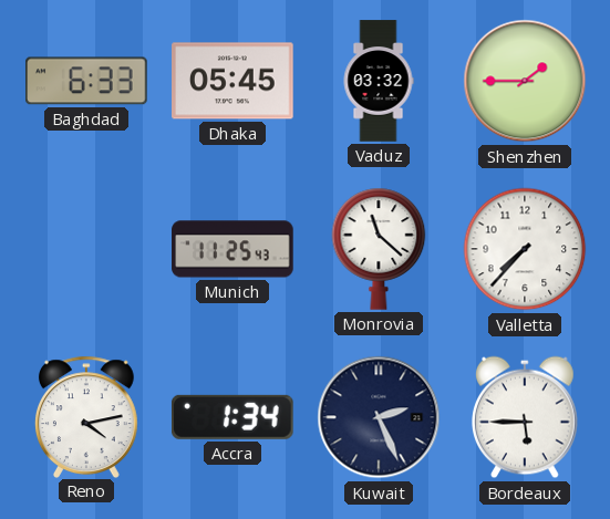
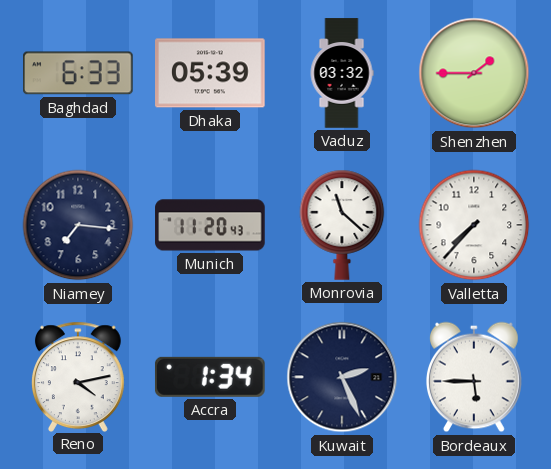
Dhaka: 05:45 -> 05:39 (210, 73)
Niamey: none -> 7:16 (78, 225)
Munich: 11:25 -> 11:20 (210, 225)
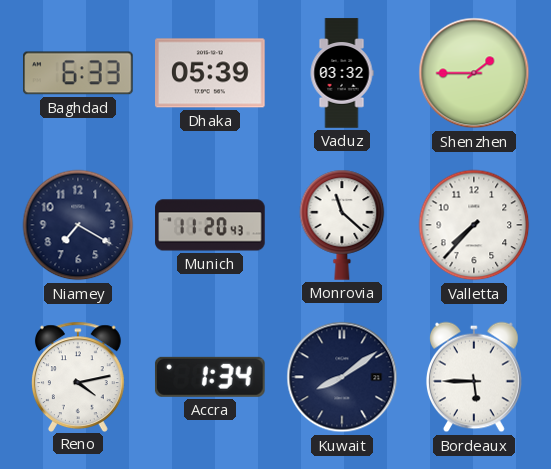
Niamey: 7:16 -> 7:20 (78, 225)
Kuwait: 2:26 -> 8:09 (342, 377)
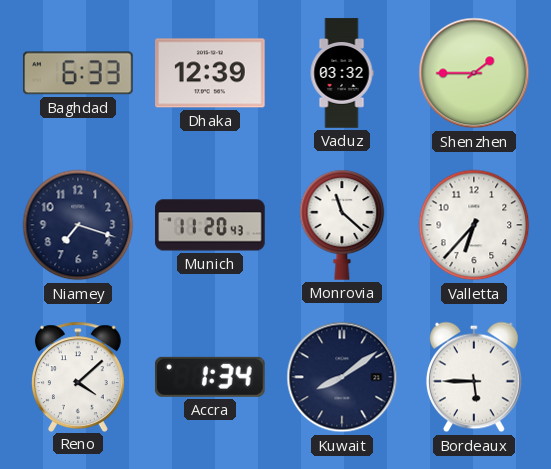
Dhaka: 05:39 -> 12:39 (210, 73)
Niamey: 7:20 -> 7:18 (78, 225)
Valletta: 7:37 -> 6:37 (474, 225)
Reno: 4:13 -> 4:08 (78, 376)
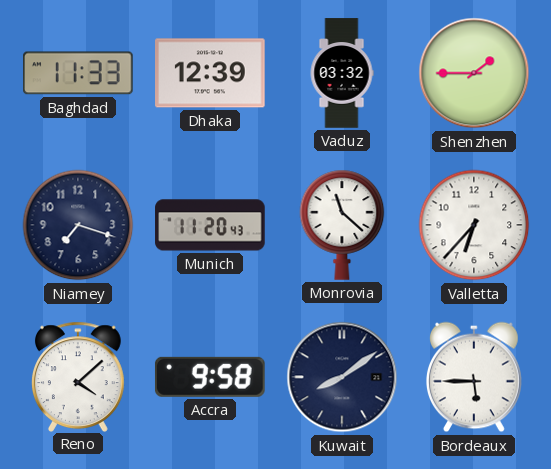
Baghdad: 6:33 -> 11:33 (79, 73)
Accra: 1:34 -> 9:58 (210, 377)
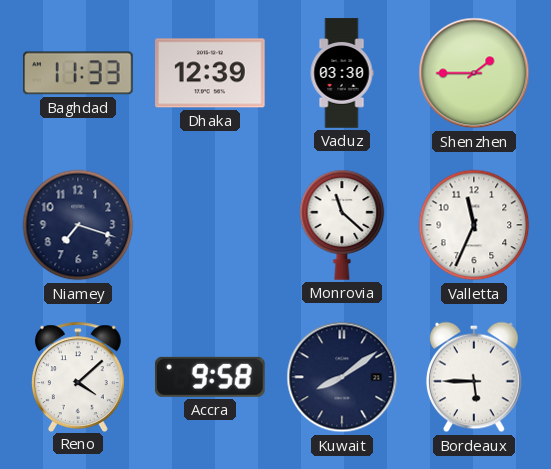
Vaduz: 03:32 -> 03:30 (342, 73)
Munich: 11:20 -> none (210, 225)
Valletta: 6:37 -> 11:34 (474, 225)
